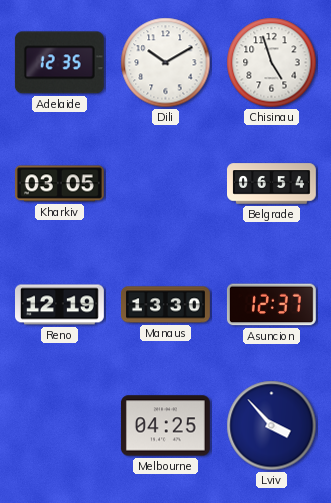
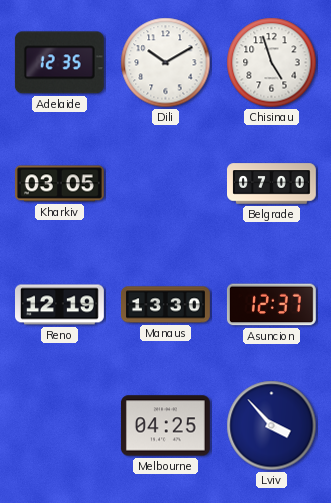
Belgrade: 06:54 -> 07:00 (272, 184)
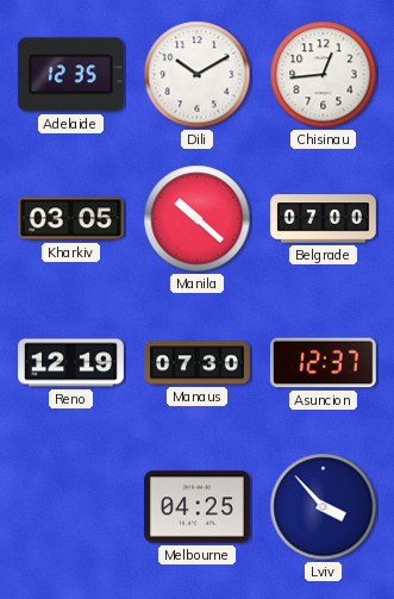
Chisinau: 4:57 -> 12:44 (324, 75)
Manila: none -> 10:22 (198, 219)
Manaus: 13:30 -> 07:30 (198, 363)
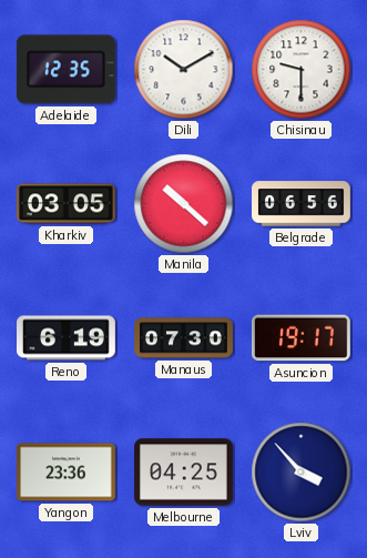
Chisinau: 12:44 -> 9:30 (302, 70)
Belgrade: 07:00 -> 06:56 (302, 204)
Reno: 12:19 -> 6:19 (67, 338)
Asuncion: 12:37 -> 19:17 (300, 338)
Yangon: none -> 23:36 (65, 473)
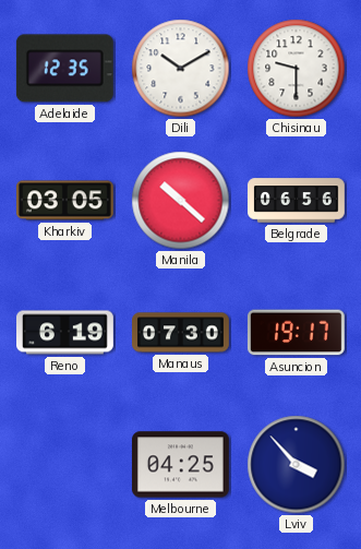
Yangon: 23:36 -> none (65, 473)
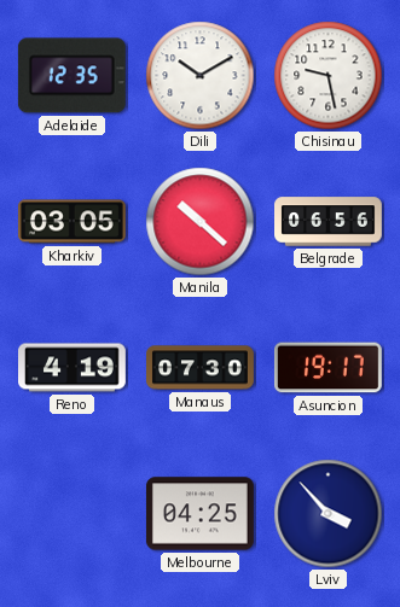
Chisinau: 9:30 -> 9:28 (329, 76)
Reno: 6:19 -> 4:19 (73, 368)
